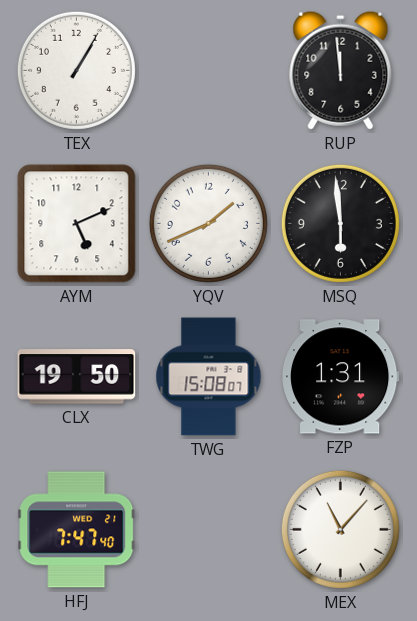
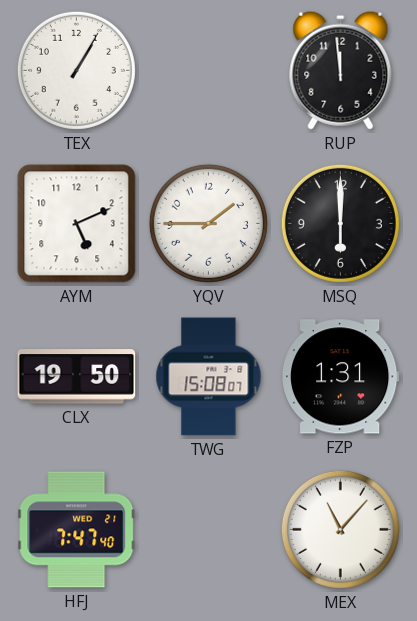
YQV: 1:41 -> 1:45 (208, 223)
MSQ: 5:59 -> 6:00 (340, 223)
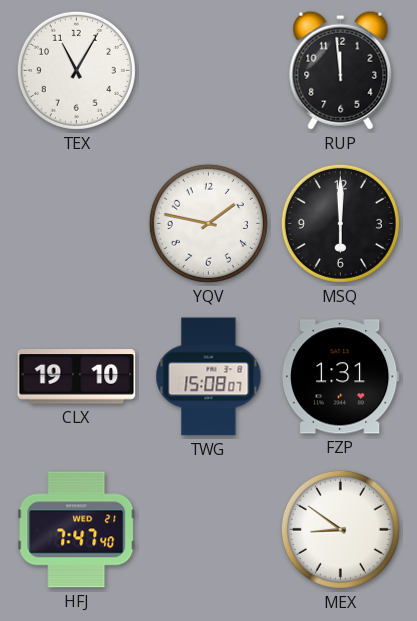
TEX: 1:05 -> 11:05 (76, 70)
AYM: 5:11 -> none (77, 224)
YQV: 1:45 -> 1:47 (208, 223)
CLX: 19:50 -> 19:10 (77, 377)
MEX: 11:07 -> 8:51 (340, 529)
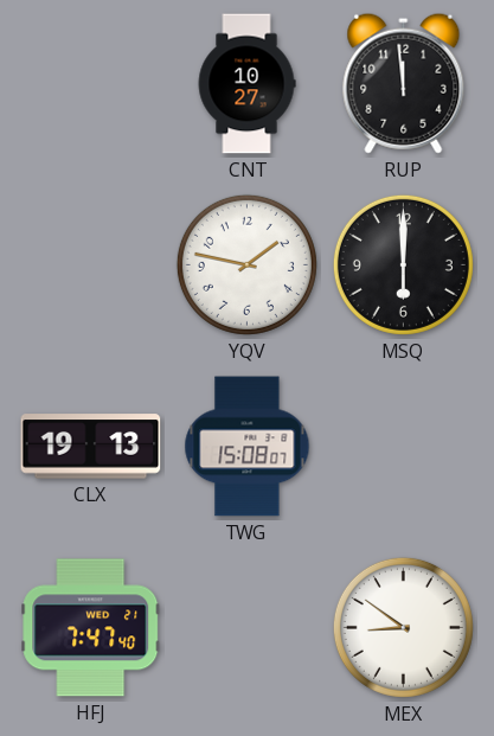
TEX: 11:05 -> none (76, 70)
CNT: none -> 10:27 (246, 84)
CLX: 19:10 -> 19:13 (91, 447)
FZP: 1:31 -> none (340, 377)
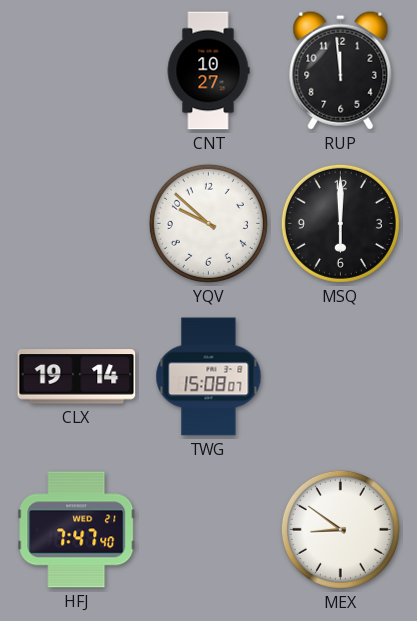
YQV: 1:47 -> 9:52 (208, 223)
CLX: 19:13 -> 19:14 (77, 377)
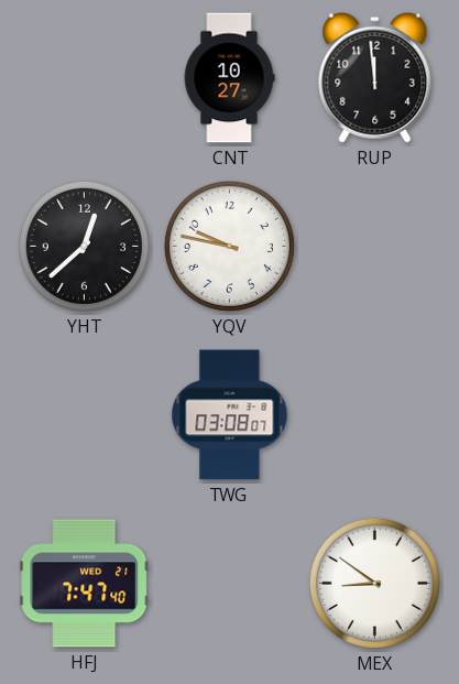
YHT: none -> 12:38 (84, 246)
YQV: 9:52 -> 9:47 (229, 246)
MSQ: 6:00 -> none (340, 223)
CLX: 19:14 -> none (77, 377)
TWG: 15:08 -> 03:08 (230, 415)
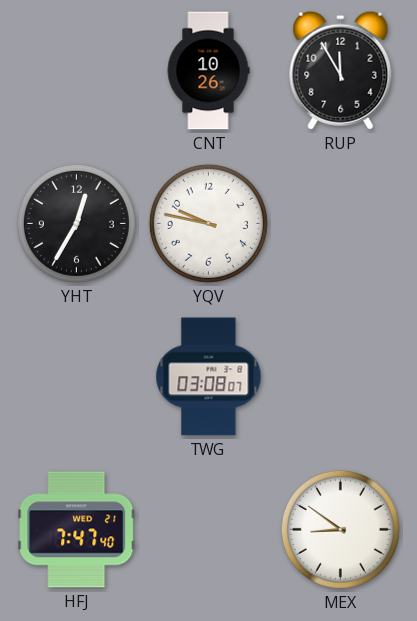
CNT: 10:27 -> 10:26 (208, 71)
RUP: 11:59 -> 11:55 (341, 70)
YHT: 12:38 -> 12:35 (76, 223)
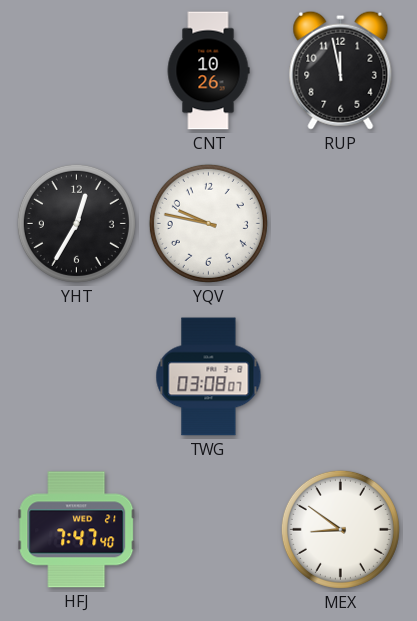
RUP: 11:55 -> 11:58 (341, 70)
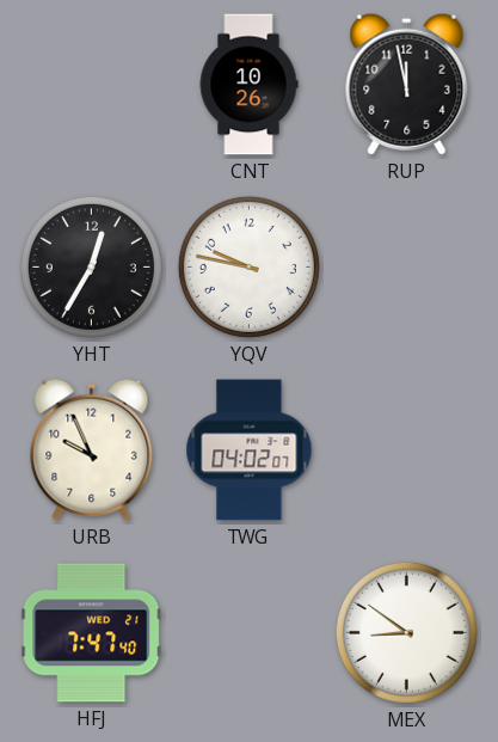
URB: none -> 9:56 (92, 449)
TWG: 03:08 -> 04:02 (250, 450)
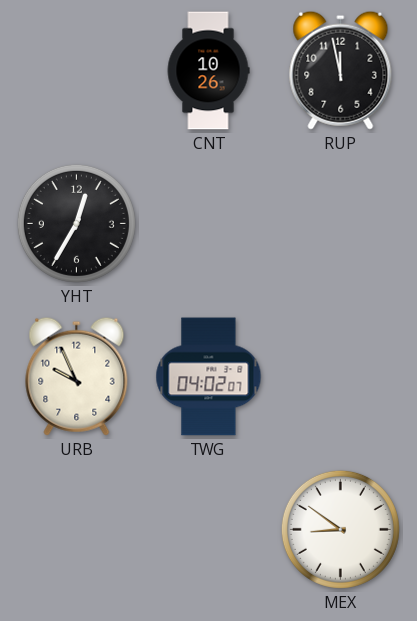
YQV: 9:47 -> none (248, 266)
HFJ: 7:47 -> none (92, 633)
